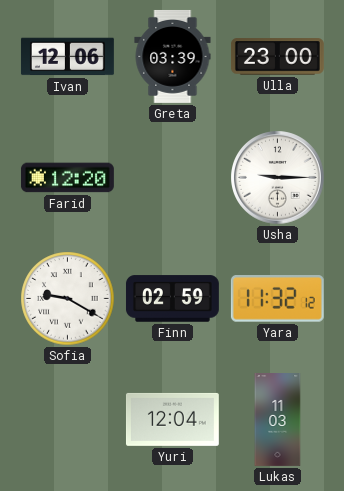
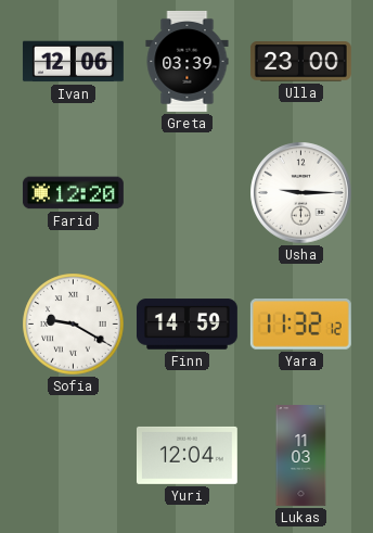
Finn: 02:59 -> 14:59 (186, 325)
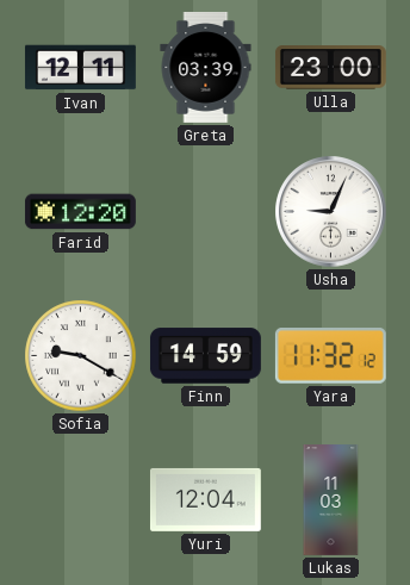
Ivan: 12:06 -> 12:11 (80, 68)
Usha: 9:15 -> 9:04 (331, 212)
